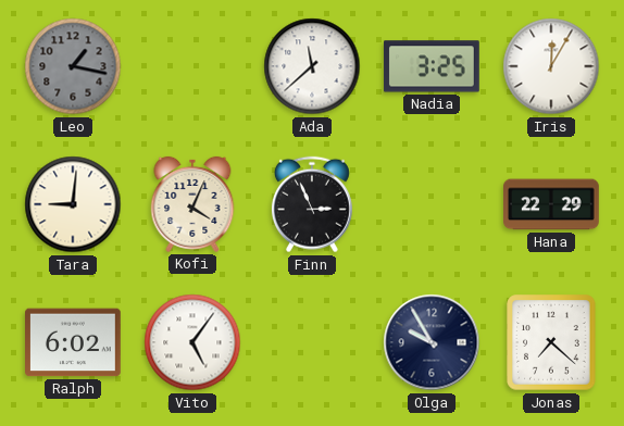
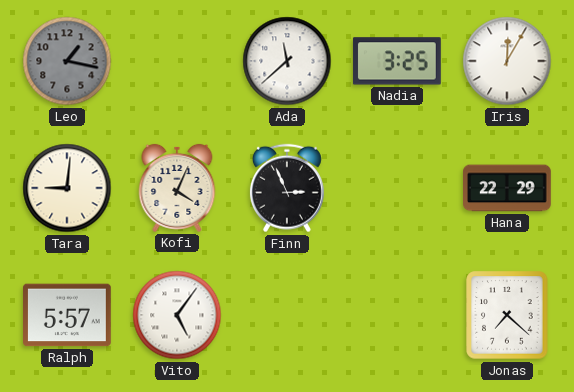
Ralph: 6:02 -> 5:57 (68, 315)
Olga: 9:55 -> none (432, 342)
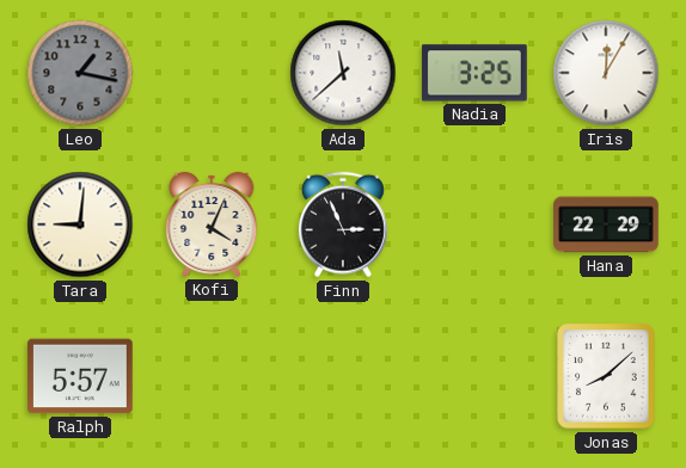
Vito: 5:06 -> none (177, 315)
Jonas: 7:22 -> 8:08 (606, 376)
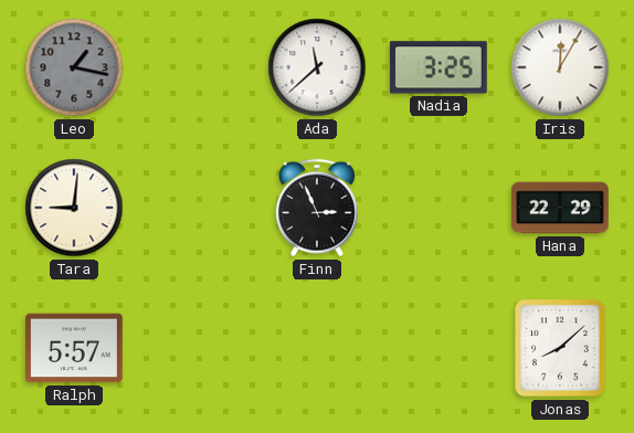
Kofi: 4:04 -> none (212, 224)
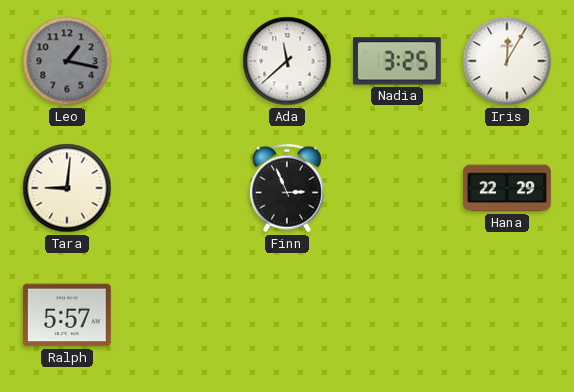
Jonas: 8:08 -> none (560, 348)
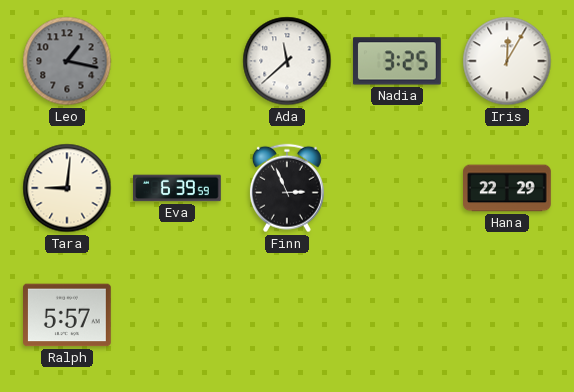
Eva: none -> 6:39 (178, 188)
